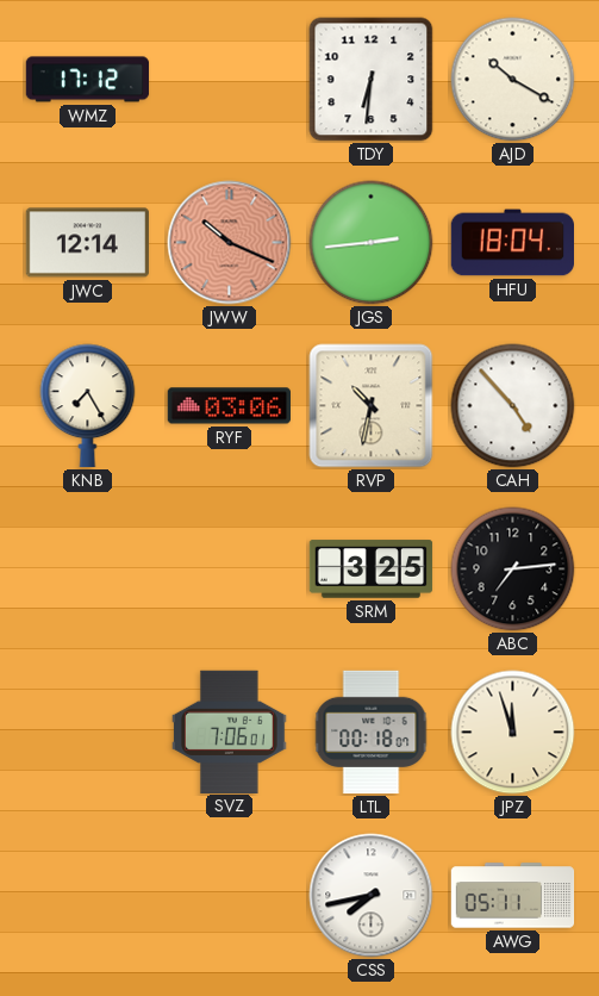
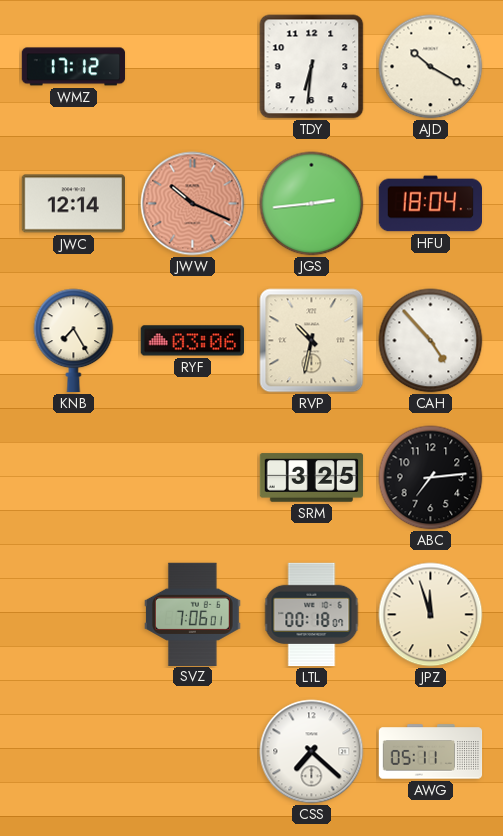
CSS: 7:43 -> 7:22 (312, 752)
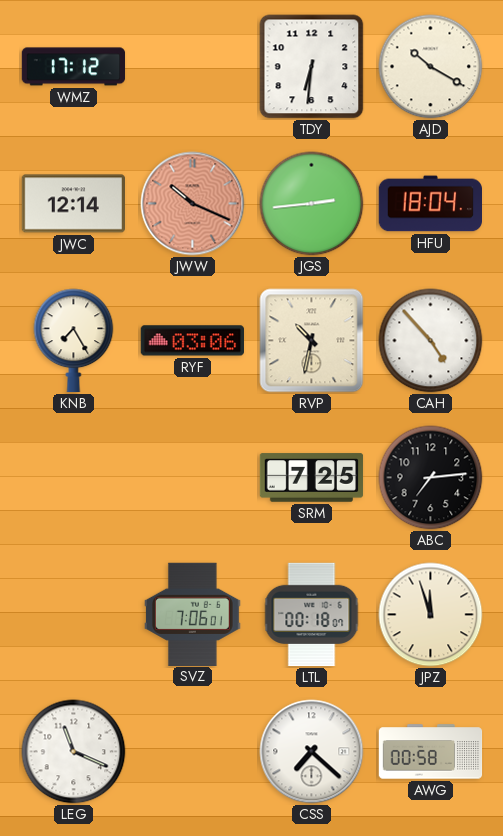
SRM: 3:25 -> 7:25 (312, 478)
LEG: none -> 11:19 (74, 752)
AWG: 05:11 -> 00:58 (431, 752)
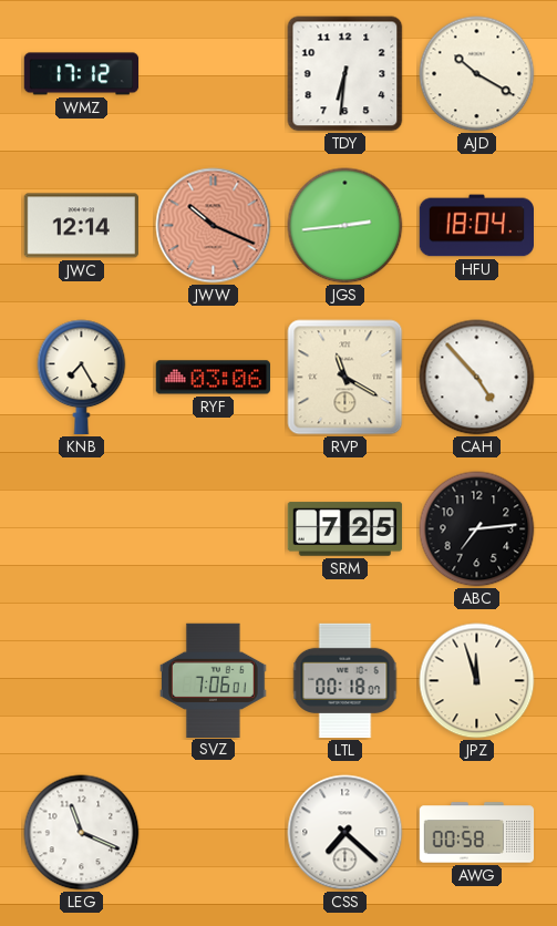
RVP: 10:32 -> 11:20 (345, 378)
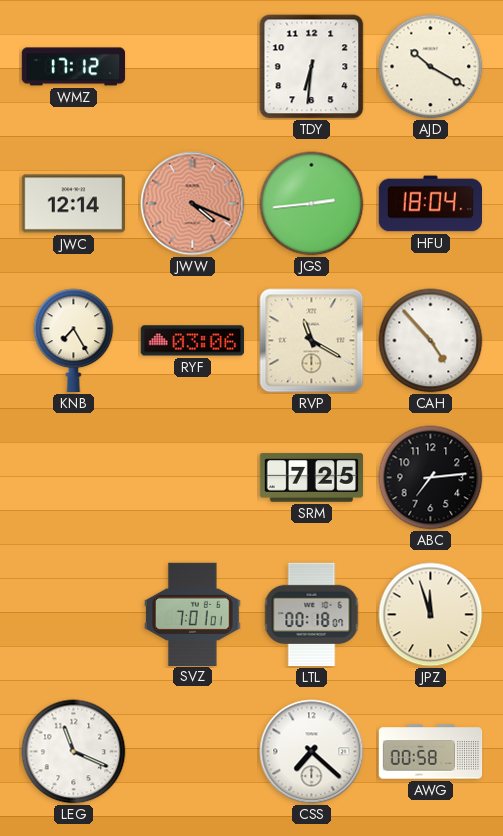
JWW: 10:19 -> 4:19 (193, 204)
SVZ: 7:06 -> 7:01 (193, 614)
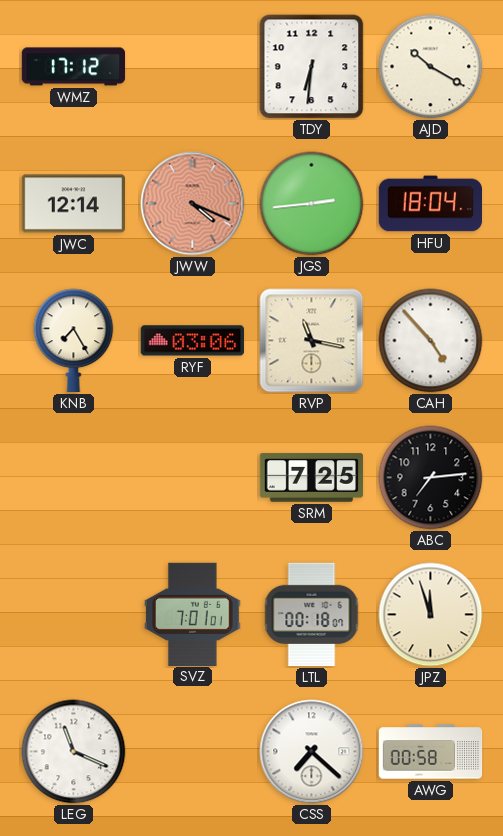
RVP: 11:20 -> 11:17 (312, 341)
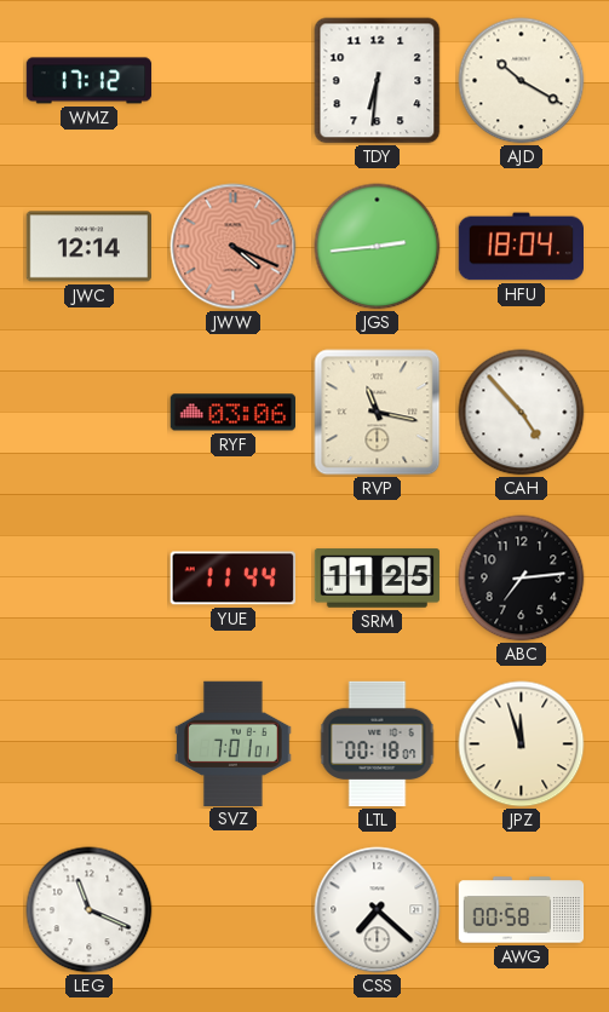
KNB: 7:25 -> none (74, 340)
YUE: none -> 11:44 (232, 579)
SRM: 7:25 -> 11:25 (378, 579)
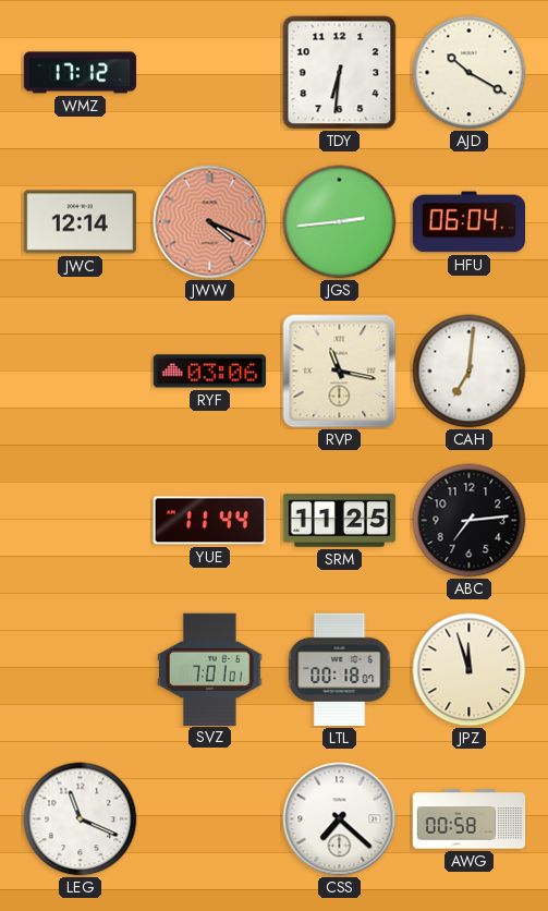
HFU: 18:04 -> 06:04 (468, 222)
CAH: 4:53 -> 7:01 (470, 372)
